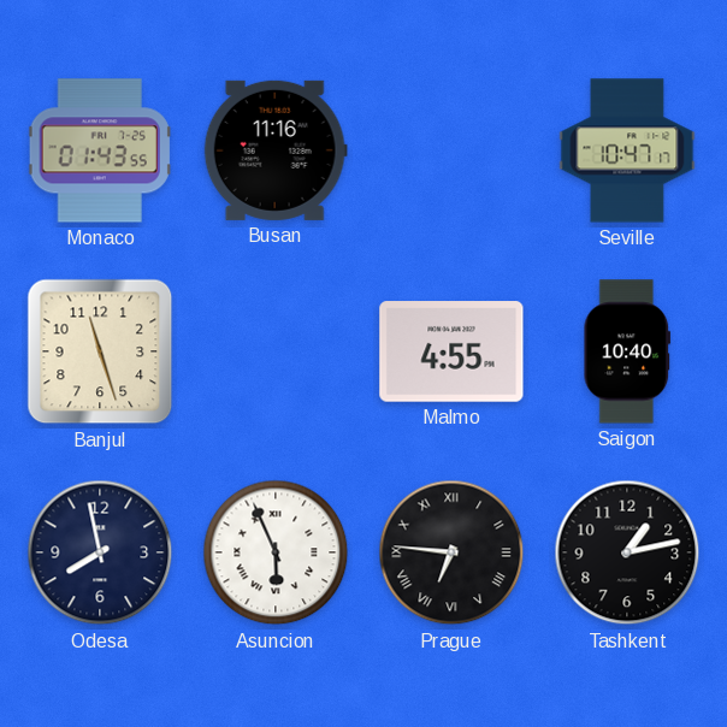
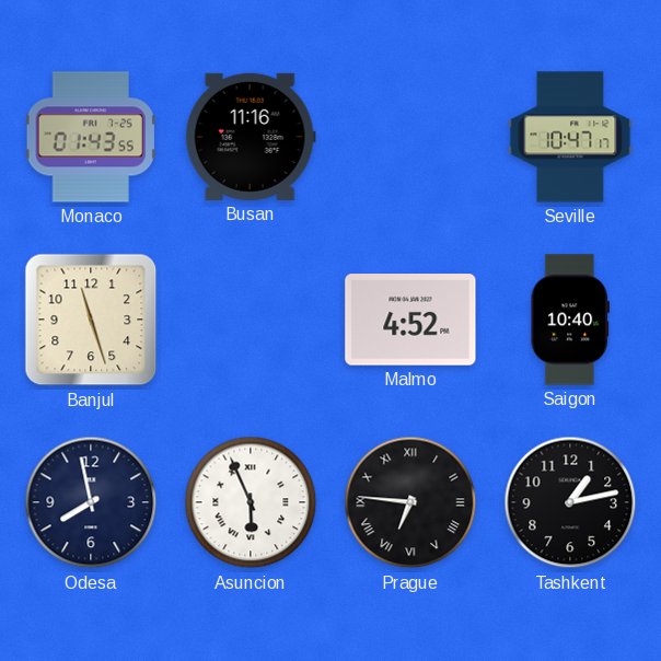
Malmo: 4:55 -> 4:52 (410, 320)
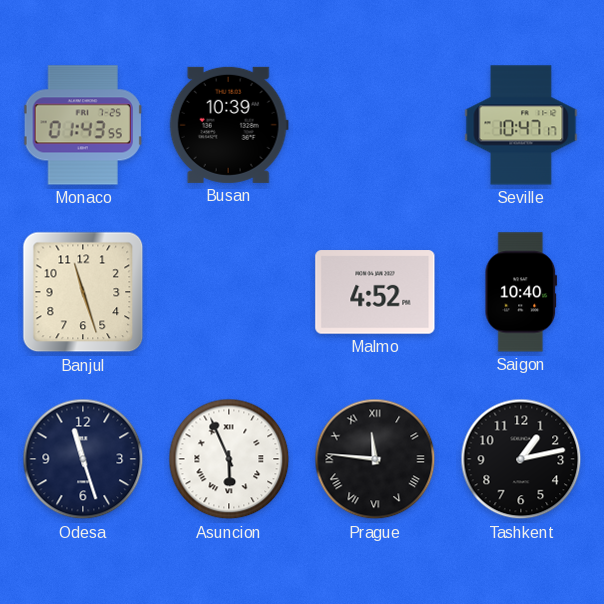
Busan: 11:16 -> 10:39 (229, 125)
Odesa: 7:58 -> 11:27 (83, 459)
Prague: 6:46 -> 11:46 (375, 459)
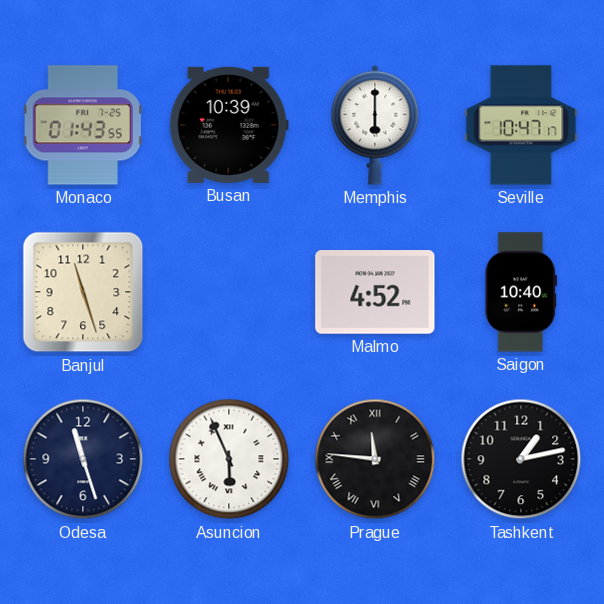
Memphis: none -> 6:00 (375, 125)
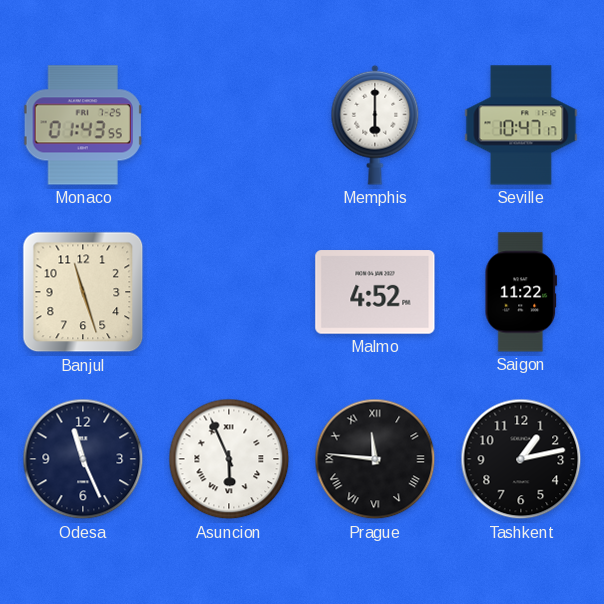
Busan: 10:39 -> none (229, 125)
Saigon: 10:40 -> 11:22 (521, 292)
Odesa: 11:27 -> 11:26 (83, 459)
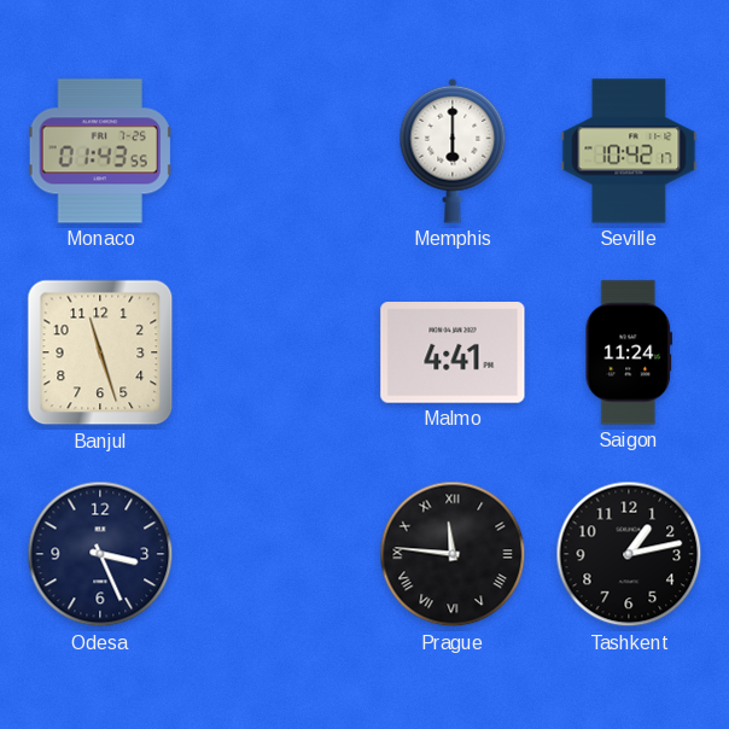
Seville: 10:47 -> 10:42 (629, 151)
Malmo: 4:52 -> 4:41 (453, 352)
Saigon: 11:22 -> 11:24 (629, 352)
Odesa: 11:26 -> 3:26 (100, 554)
Asuncion: 5:56 -> none (229, 459)
